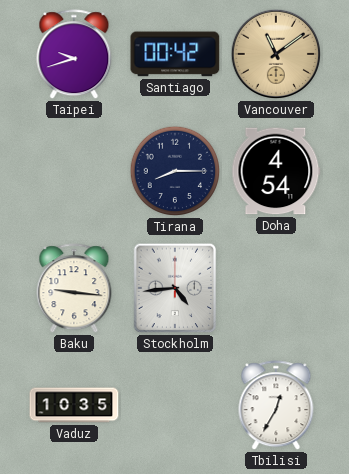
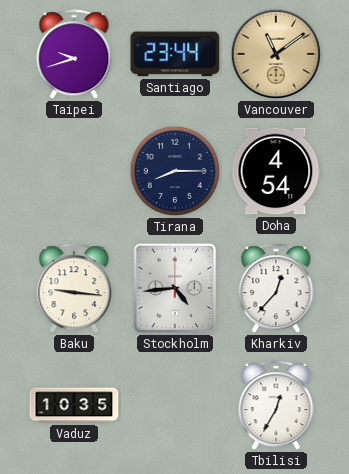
Santiago: 00:42 -> 23:44 (175, 54)
Kharkiv: none -> 12:37 (276, 289)
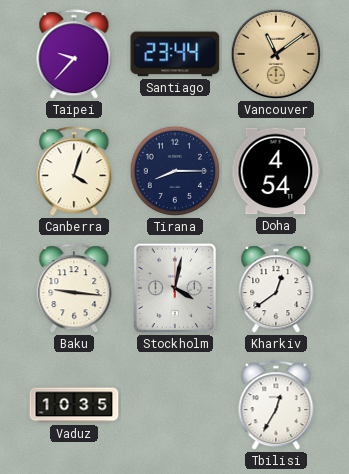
Taipei: 9:42 -> 9:37 (74, 55)
Canberra: none -> 4:03 (74, 172)
Stockholm: 4:44 -> 4:02 (175, 288)
Kharkiv: 12:37 -> 12:39 (276, 289)
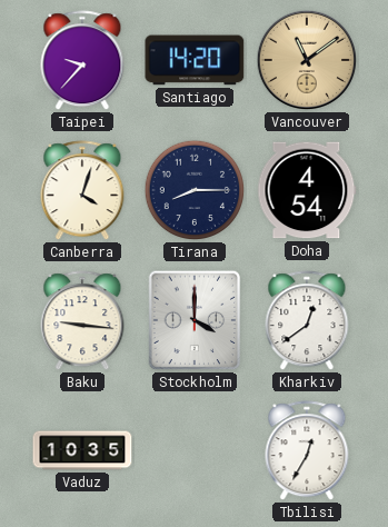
Santiago: 23:44 -> 14:20 (195, 60)
Stockholm: 4:02 -> 4:00 (195, 320)
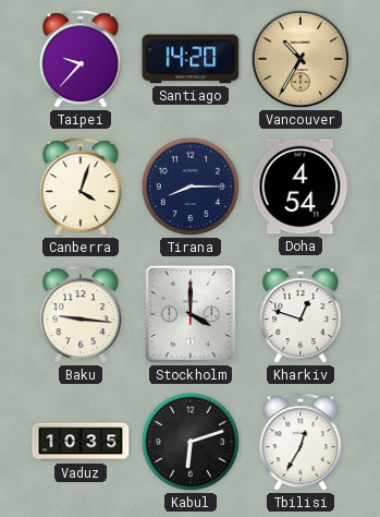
Vancouver: 11:09 -> 10:35 (301, 59)
Kharkiv: 12:39 -> 12:48 (301, 315)
Kabul: none -> 6:12 (191, 442)
